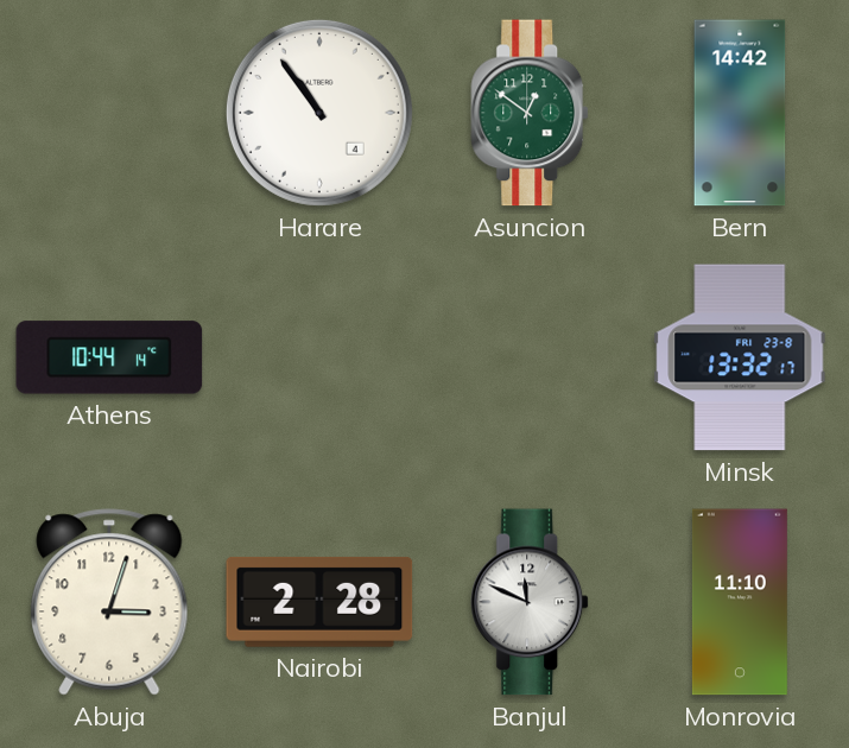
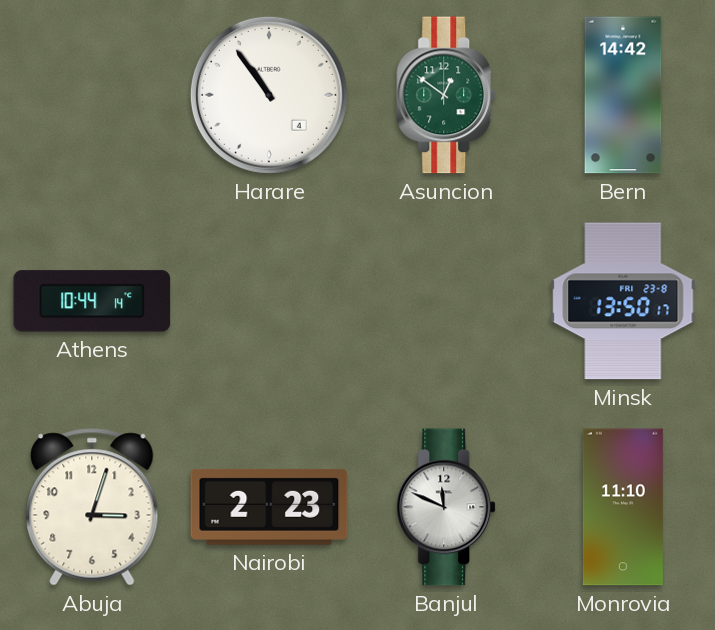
Minsk: 13:32 -> 13:50 (623, 301)
Nairobi: 2:28 -> 2:23 (269, 507)
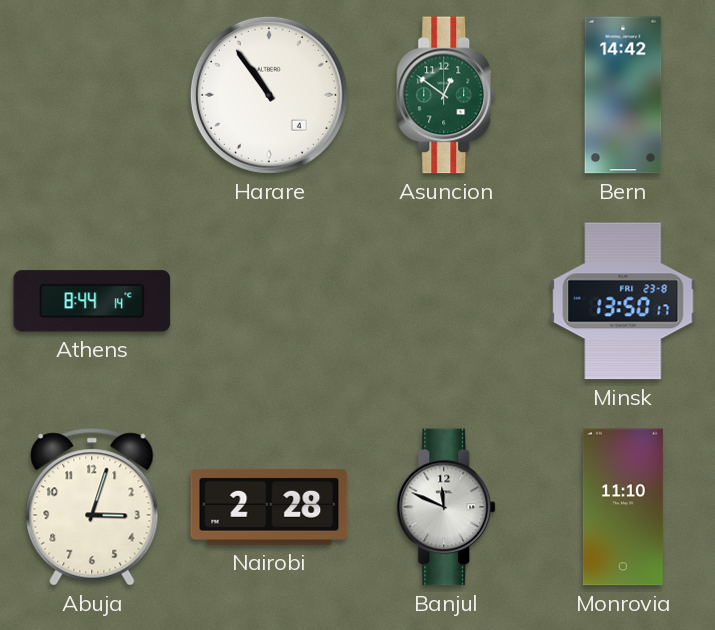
Athens: 10:44 -> 8:44 (92, 301)
Nairobi: 2:23 -> 2:28 (269, 507)
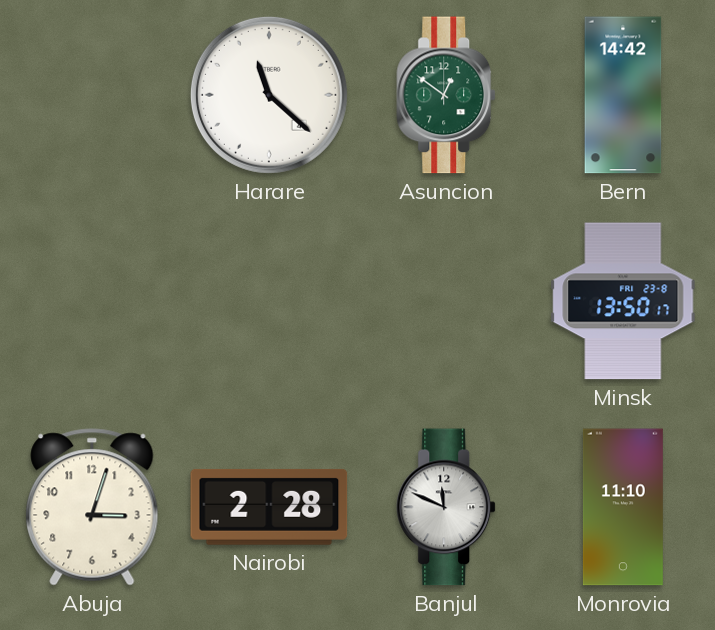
Harare: 10:54 -> 11:22 (269, 95)
Athens: 8:44 -> none (92, 301)
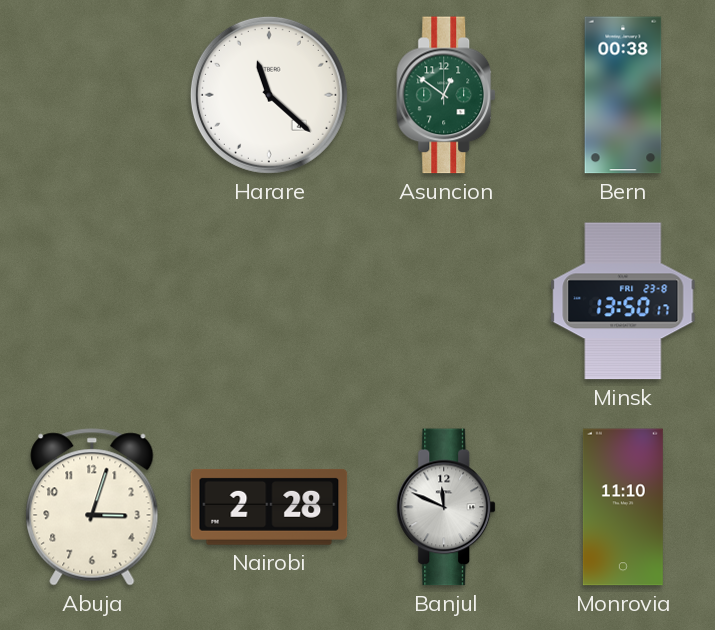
Bern: 14:42 -> 00:38 (623, 95)
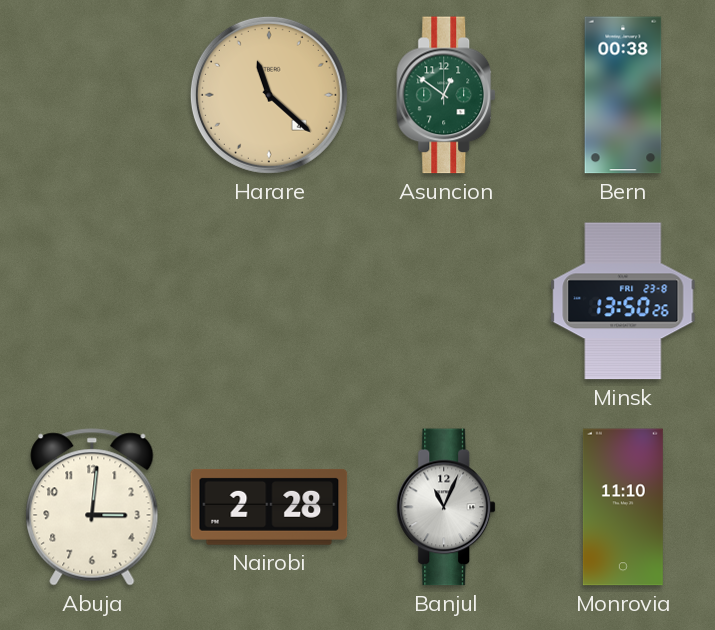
Harare dial: white -> champagne (269, 95)
Minsk: 13:50:17 -> 13:50:26 (623, 301)
Abuja: 3:03 -> 3:01 (92, 507)
Banjul: 11:49 -> 11:04 (447, 507)
